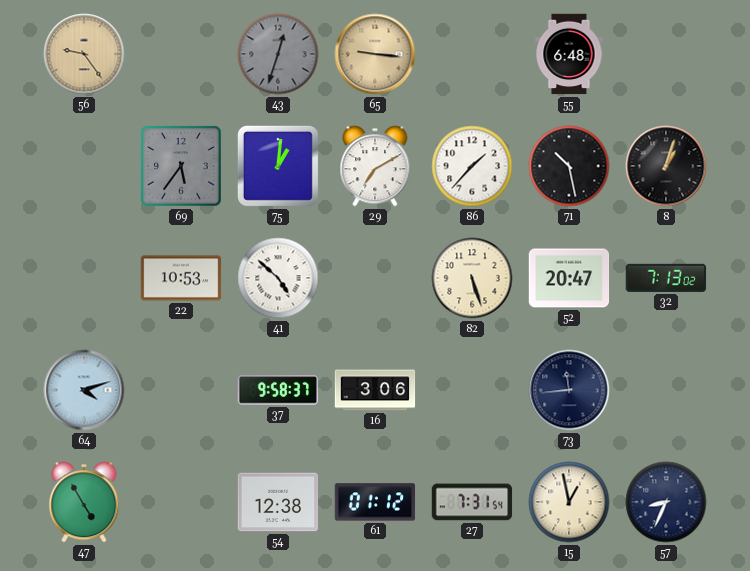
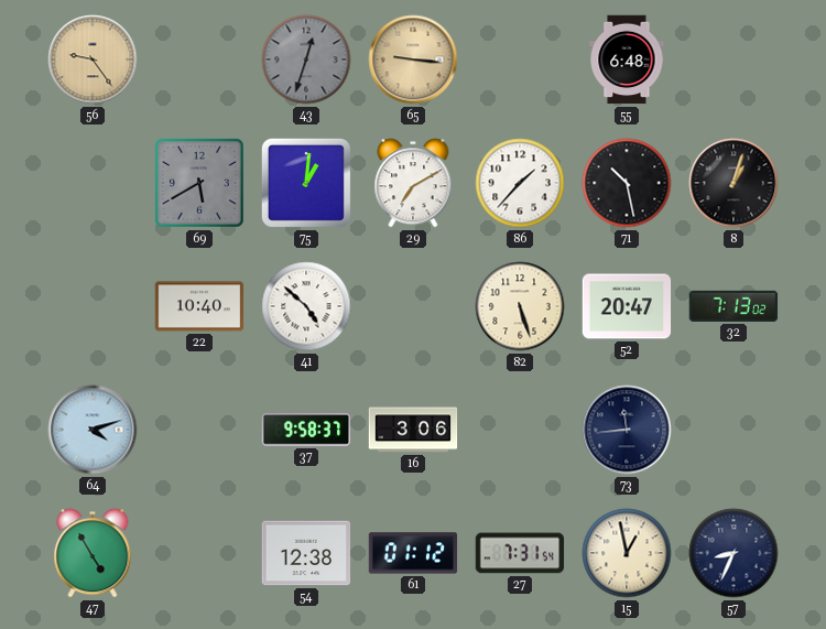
69: 5:36 -> 5:40 (199, 183)
22: 10:53 -> 10:40 (199, 306)
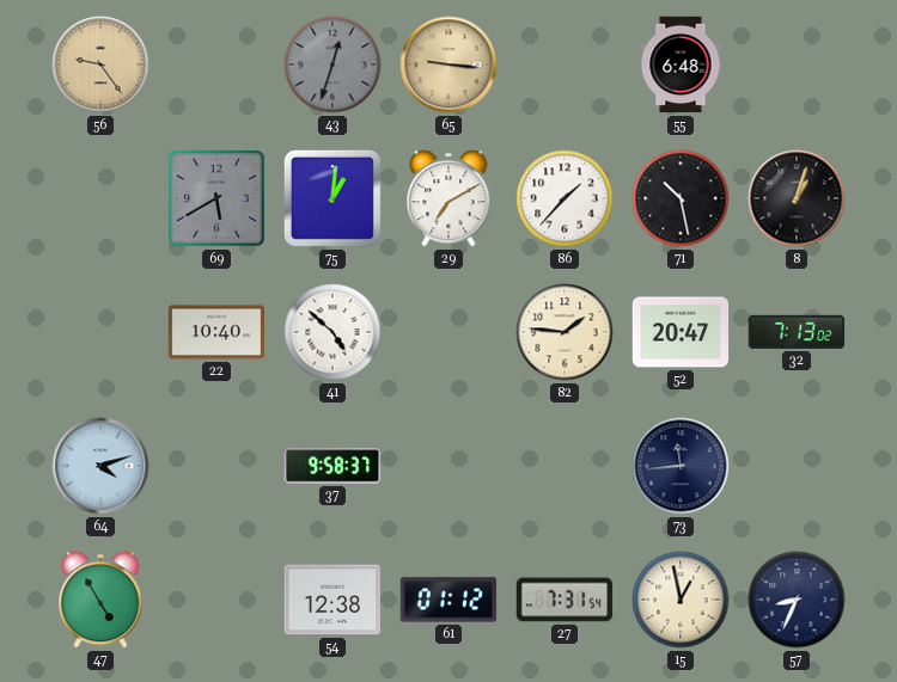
82: 5:27 -> 1:46 (565, 332)
16: 3:06 -> none (413, 430)
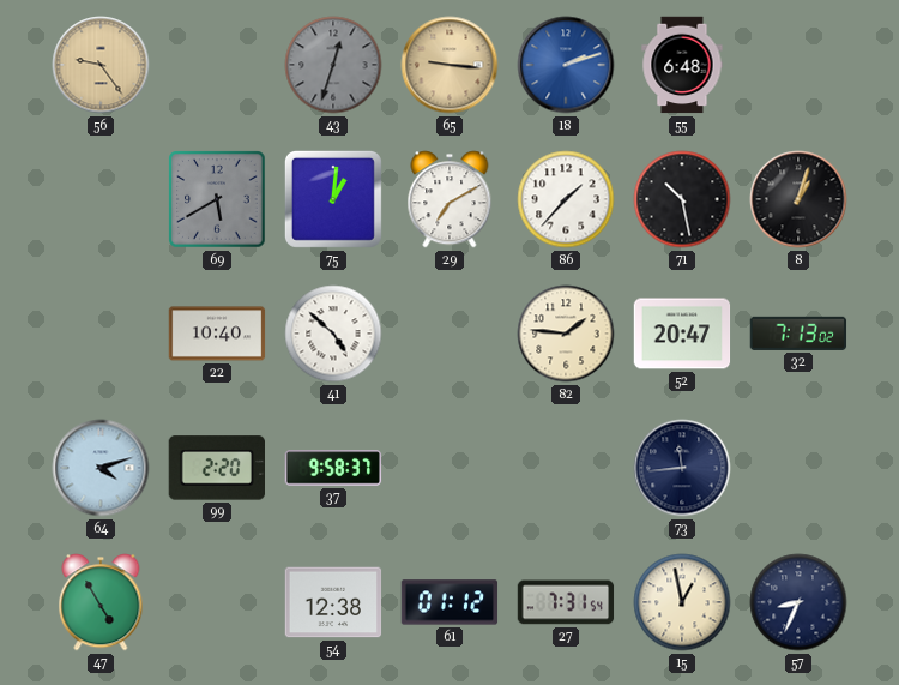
18: none -> 2:12 (566, 65)
99: none -> 2:20 (216, 468)
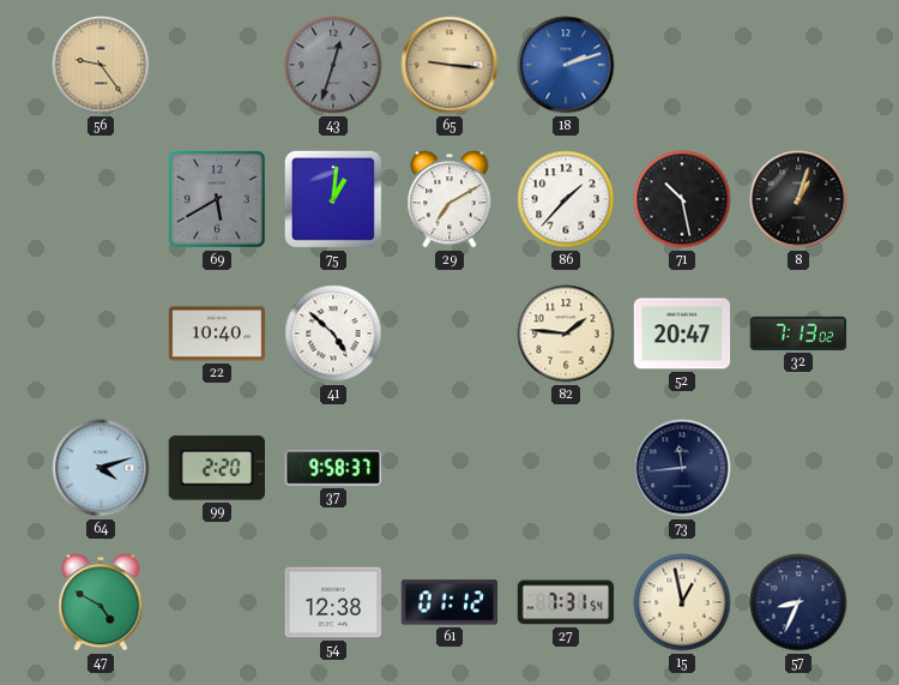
55: 6:48 -> none (682, 65)
47: 4:55 -> 4:50 (101, 602)
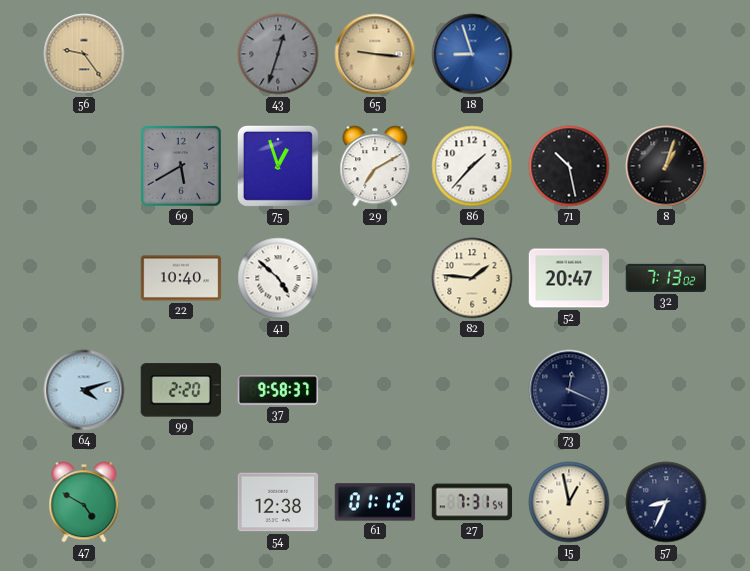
18: 2:12 -> 8:57 (472, 54)
75: 1:01 -> 12:57 (278, 166)
73: 11:44 -> 12:19 (569, 390)
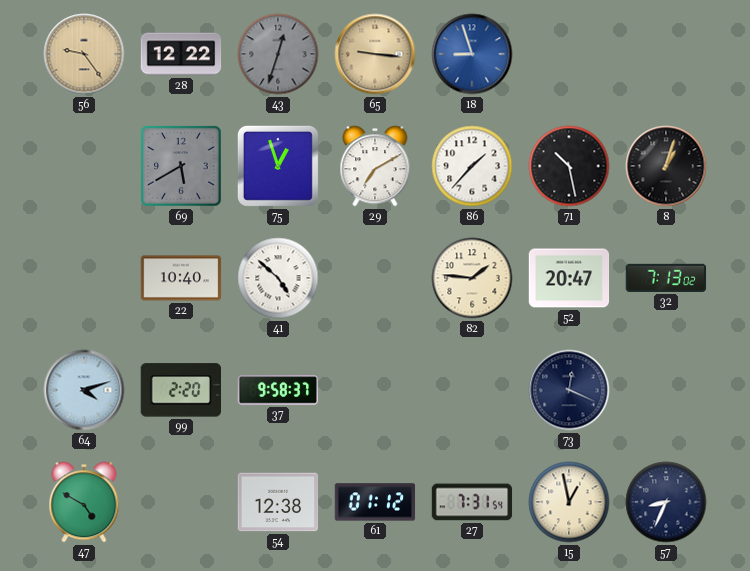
28: none -> 12:22 (181, 54)
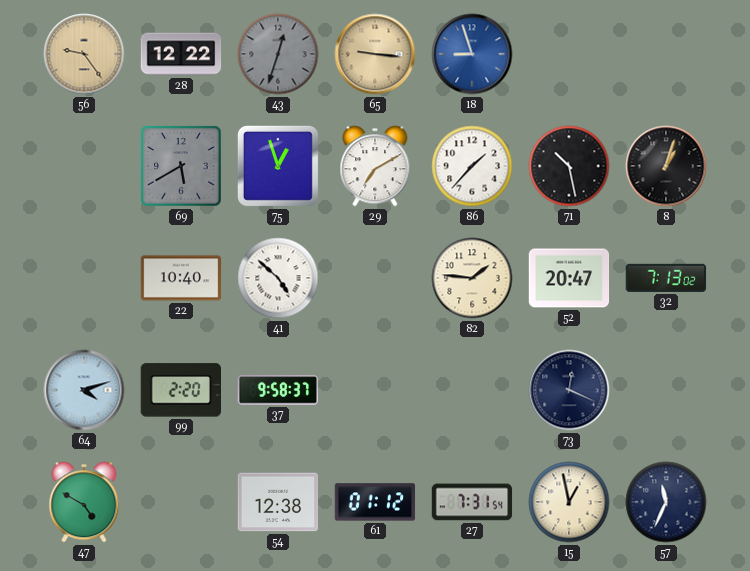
57: 8:34 -> 11:34 (666, 502)
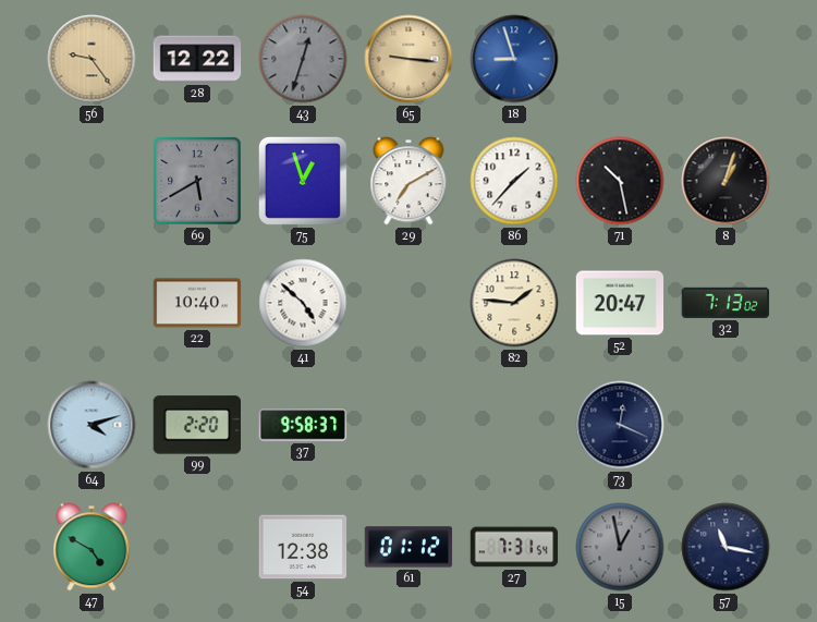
15 dial: cream -> grey (620, 547)
57: 11:34 -> 11:17 (725, 547)
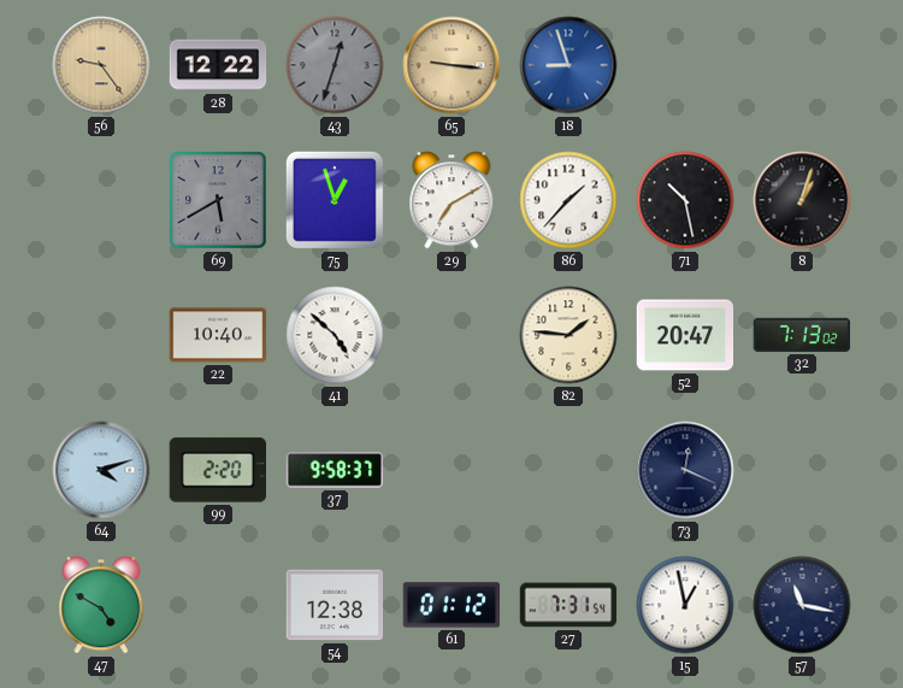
15 dial: grey -> white (685, 605)
